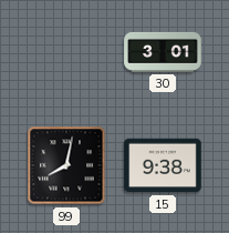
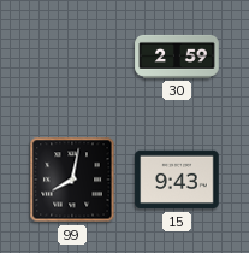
30: 3:01 -> 2:59 (177, 57)
15: 9:38 -> 9:43 (177, 180)
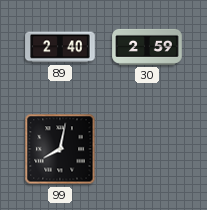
89: none -> 2:40 (60, 47)
15: 9:43 -> none (177, 180)
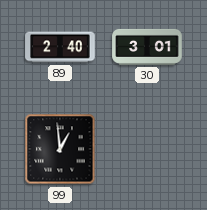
30: 2:59 -> 3:01 (147, 47)
99: 8:02 -> 12:59 (60, 149)
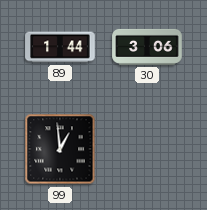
89: 2:40 -> 1:44 (60, 47)
30: 3:01 -> 3:06 (147, 47)
